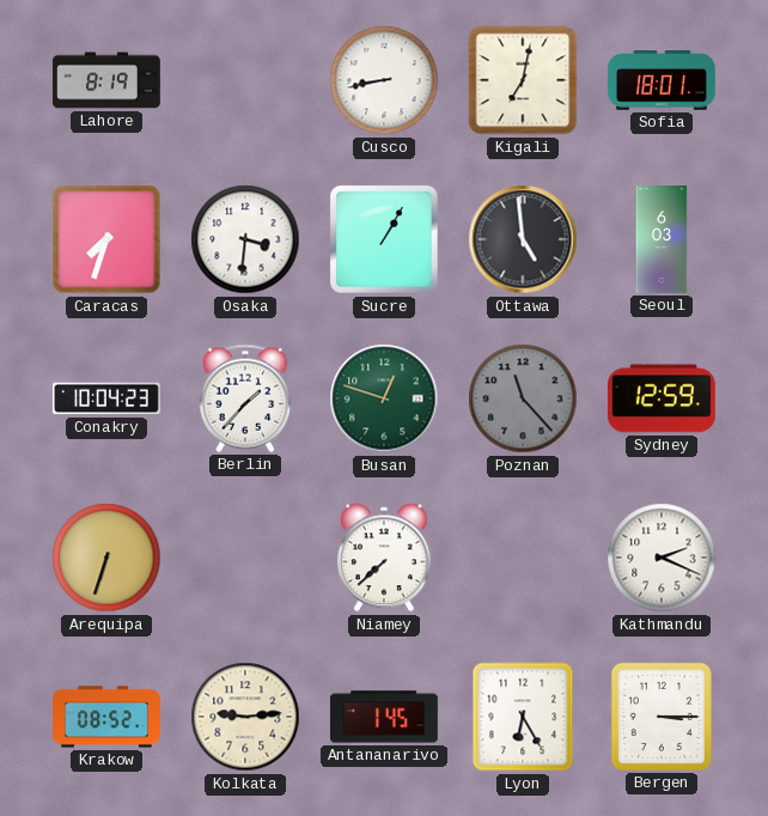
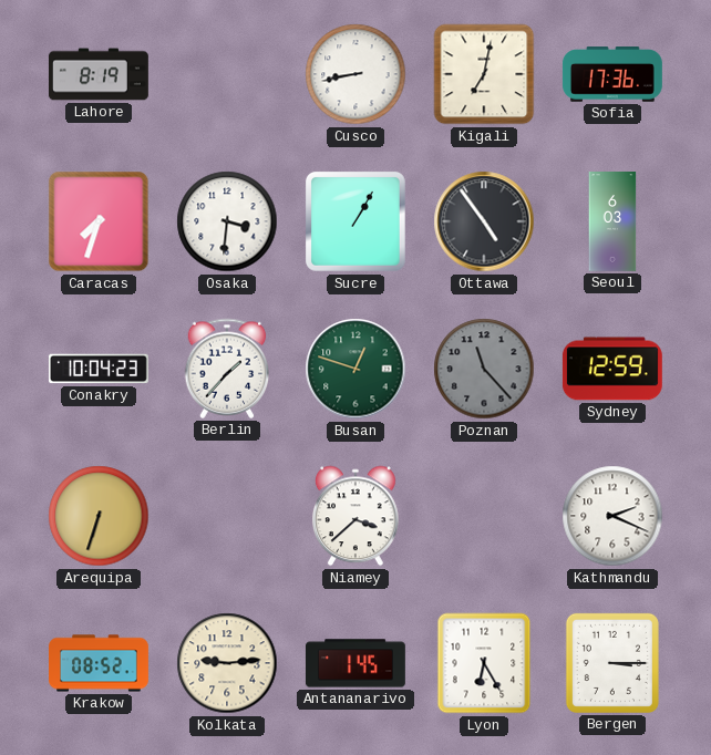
Sofia: 18:01 -> 17:36 (612, 74)
Ottawa: 4:59 -> 4:54 (484, 221)
Niamey: 7:38 -> 3:38 (357, 516)
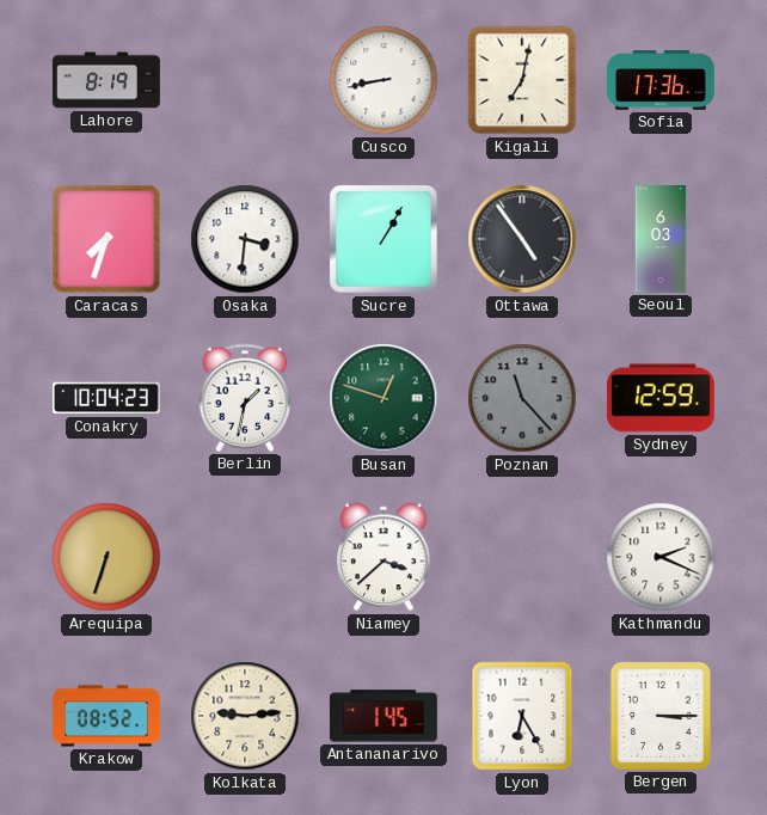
Berlin: 1:37 -> 1:32 (245, 398)
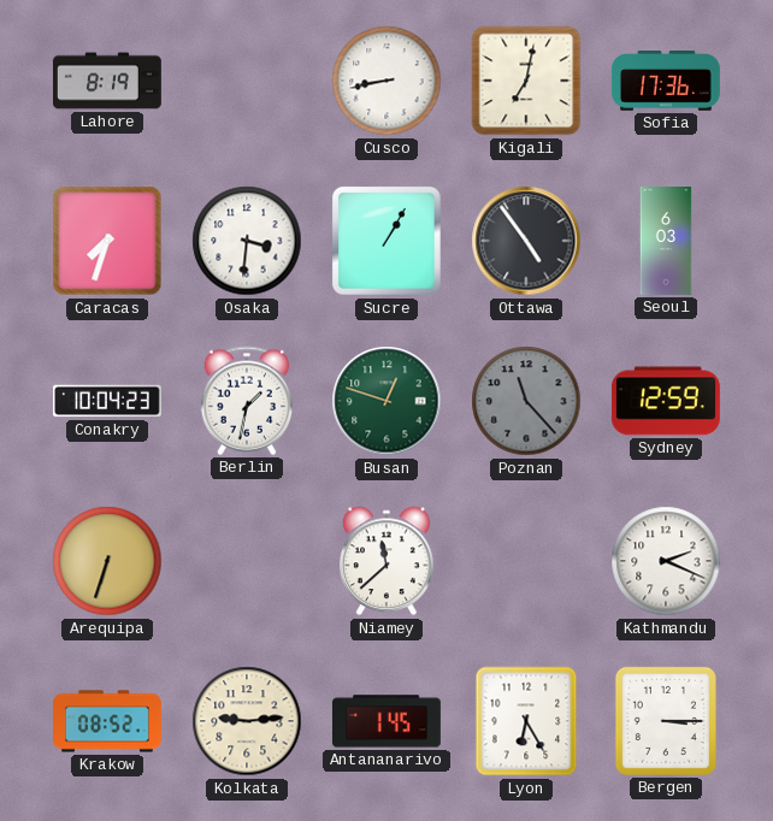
Niamey: 3:38 -> 11:38 (388, 561)
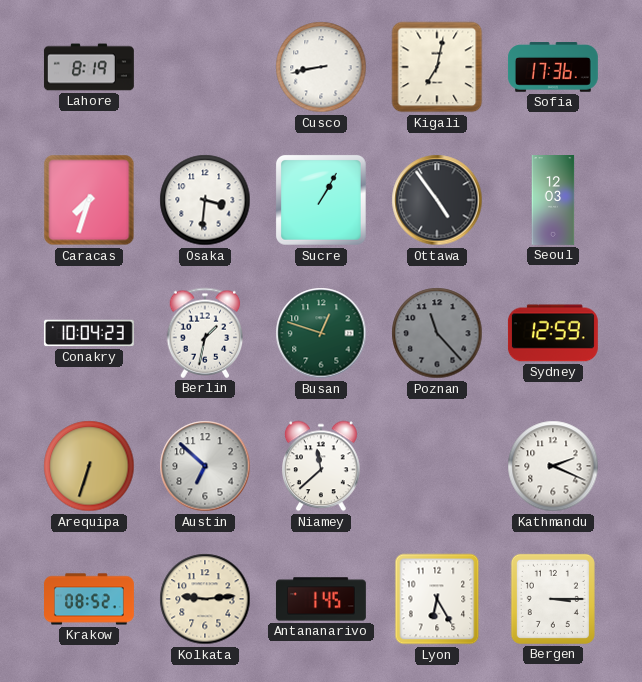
Seoul: 6:03 -> 12:03 (553, 201)
Austin: none -> 6:52 (205, 466)
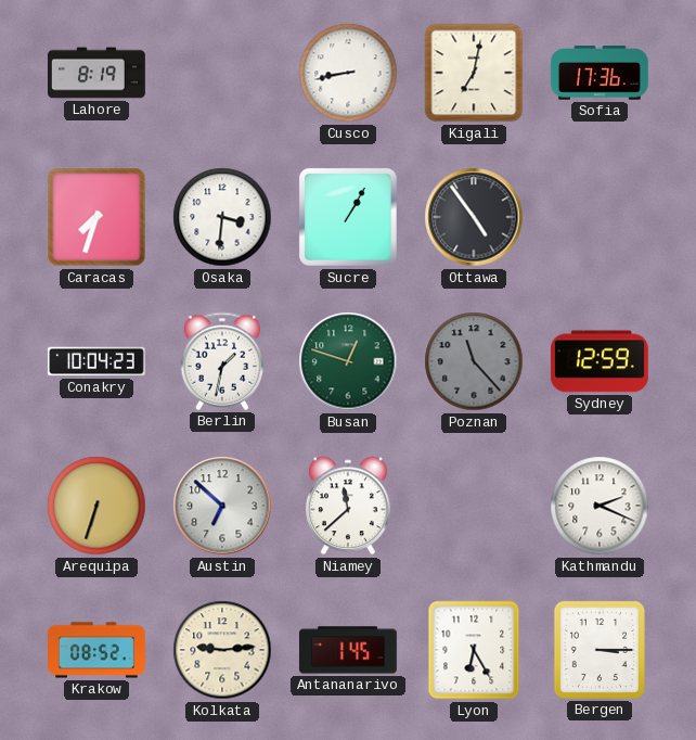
Seoul: 12:03 -> none (553, 201)
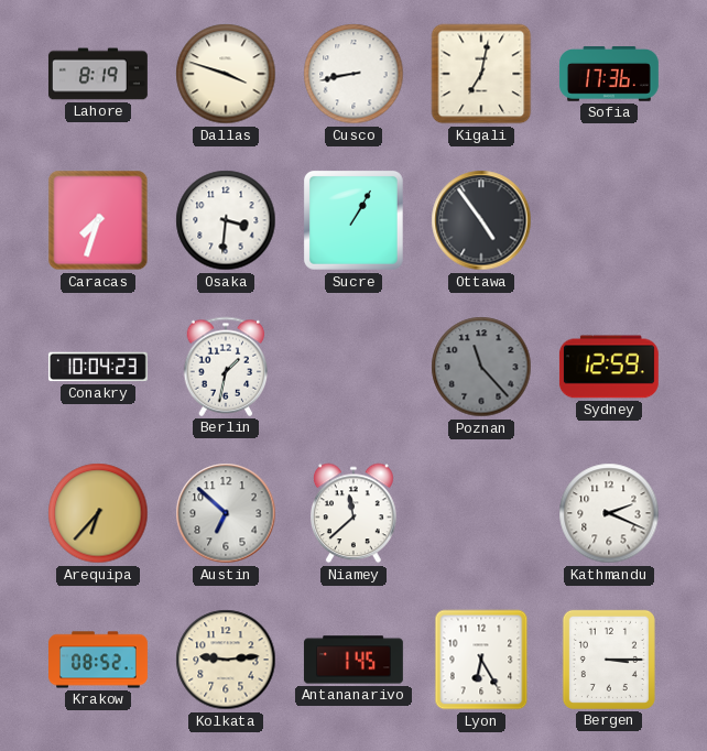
Dallas: none -> 3:48 (226, 74)
Busan: 12:48 -> none (348, 361)
Arequipa: 6:33 -> 6:37 (98, 513)
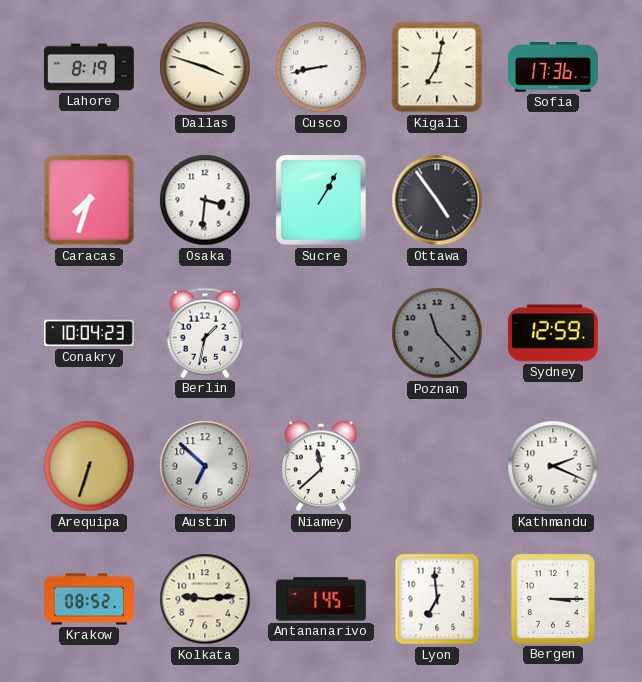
Arequipa: 6:37 -> 6:33 (89, 466)
Lyon: 6:25 -> 6:59 (437, 599)
